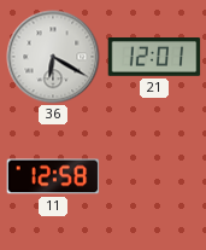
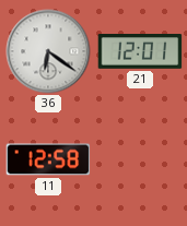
36: 6:20 -> 6:21 (48, 51)
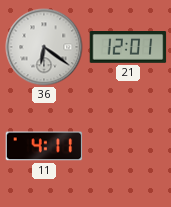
11: 12:58 -> 4:11 (44, 146)
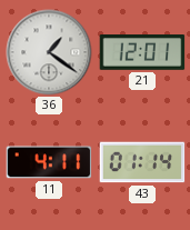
36: 6:21 -> 1:21 (49, 52)
43: none -> 01:14 (142, 162)
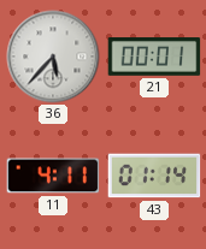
36: 1:21 -> 5:37 (53, 57)
21: 12:01 -> 00:01 (154, 57)
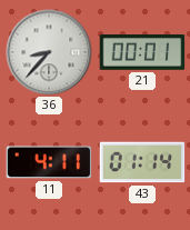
36: 5:37 -> 8:37 (49, 52)
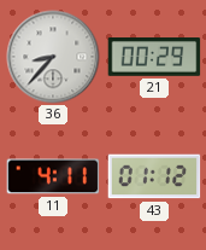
21: 00:01 -> 00:29 (154, 57)
43: 01:14 -> 01:12 (154, 176)
